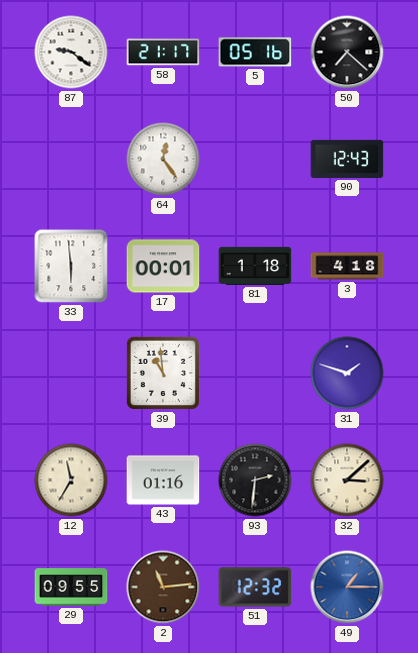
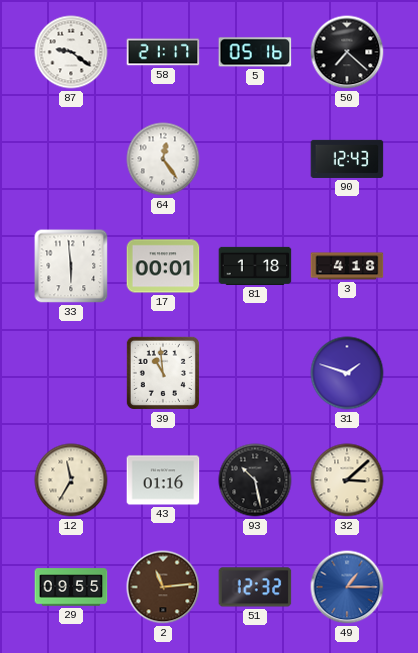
93: 2:31 -> 10:28 (255, 480)
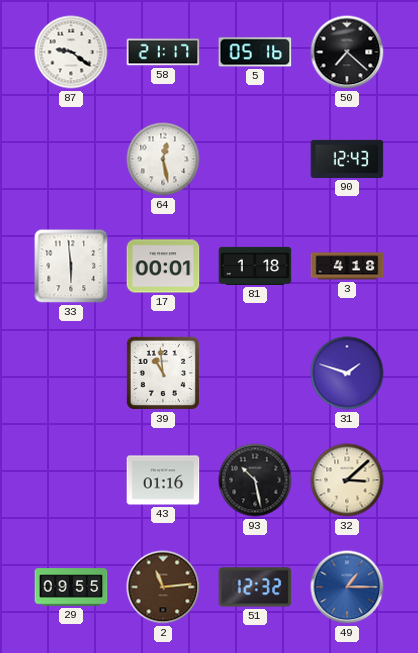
64: 12:24 -> 12:28 (163, 159)
12: 11:35 -> none (71, 480)
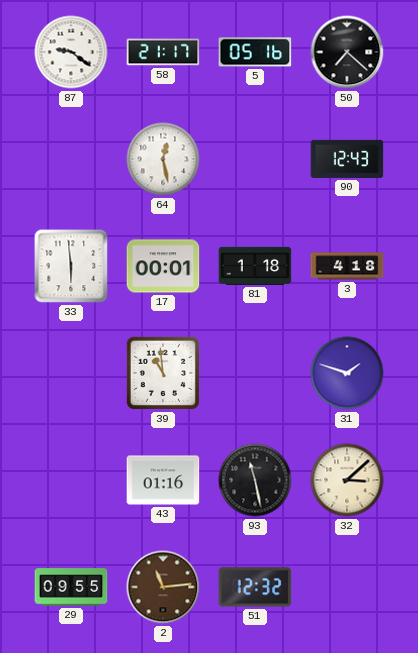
93: 10:28 -> 11:28 (255, 480)
49: 1:15 -> none (347, 587)
